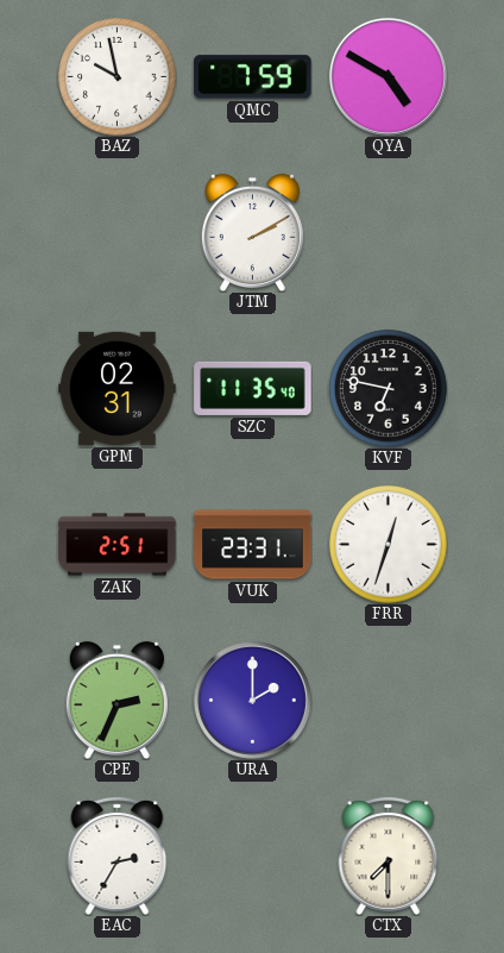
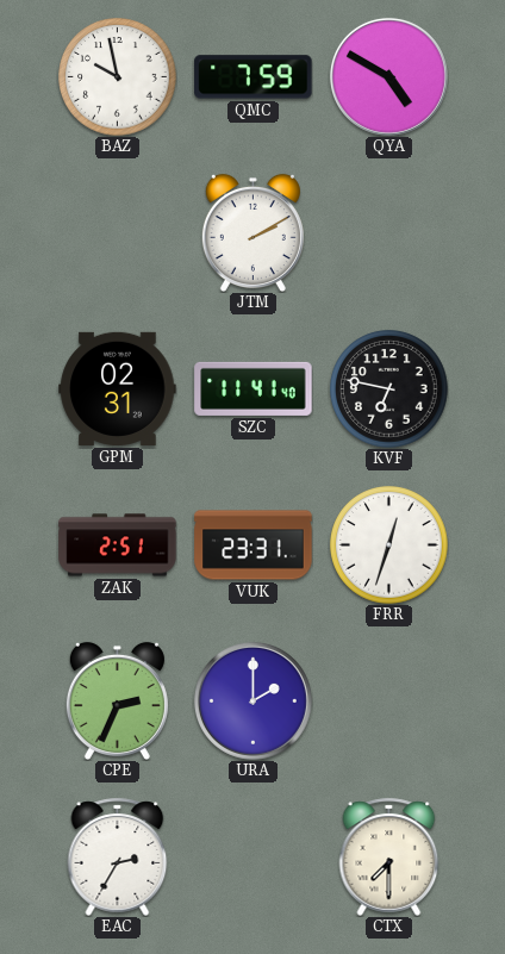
SZC: 11:35 -> 11:41 (254, 388)
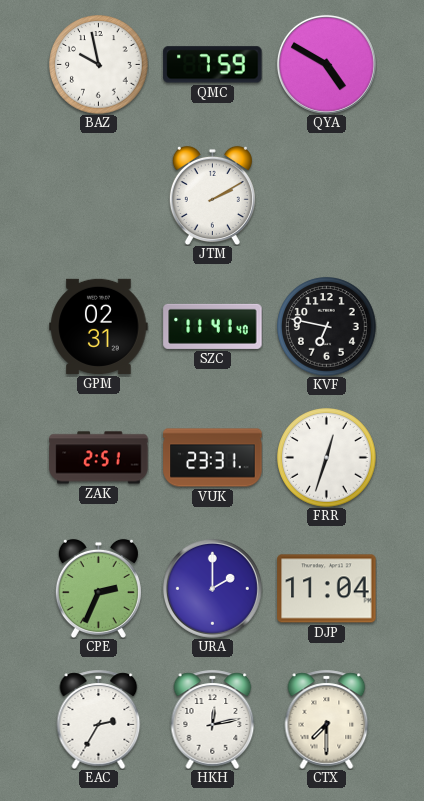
DJP: none -> 11:04 (327, 589)
HKH: none -> 12:13 (213, 719)
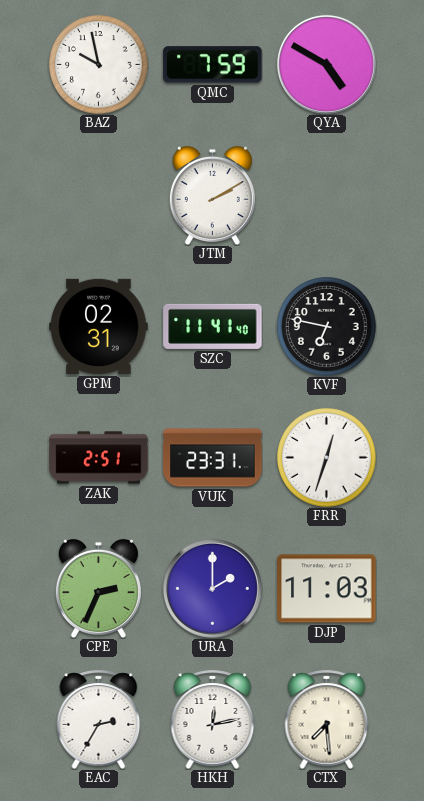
DJP: 11:04 -> 11:03 (327, 589)
CTX: 7:30 -> 7:29 (327, 719)
